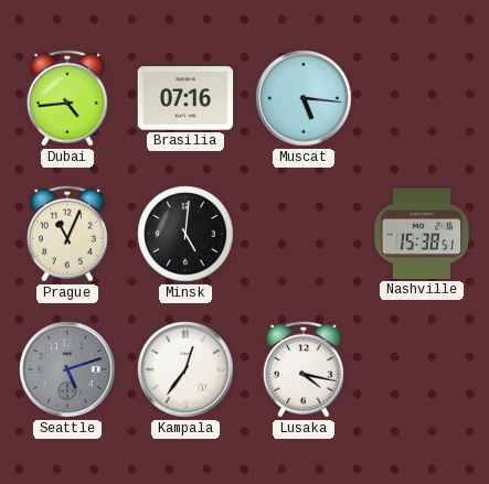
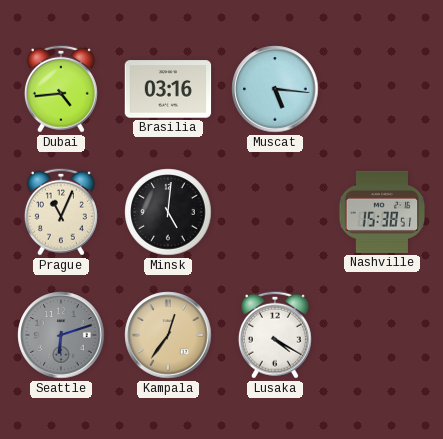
Brasilia: 07:16 -> 03:16 (168, 89)
Seattle: 5:12 -> 6:12 (61, 335)
Kampala dial: white -> champagne (168, 335)
Lusaka: 4:17 -> 4:20 (275, 335)
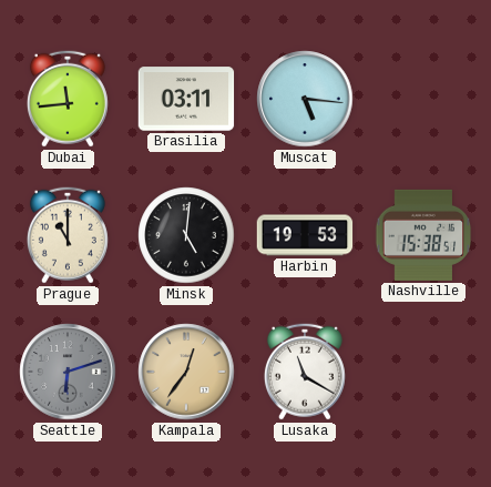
Dubai: 4:44 -> 11:44 (68, 99)
Brasilia: 03:16 -> 03:11 (186, 99)
Prague: 11:04 -> 11:00 (68, 235)
Harbin: none -> 19:53 (305, 235)
Lusaka: 4:20 -> 11:20 (305, 372)
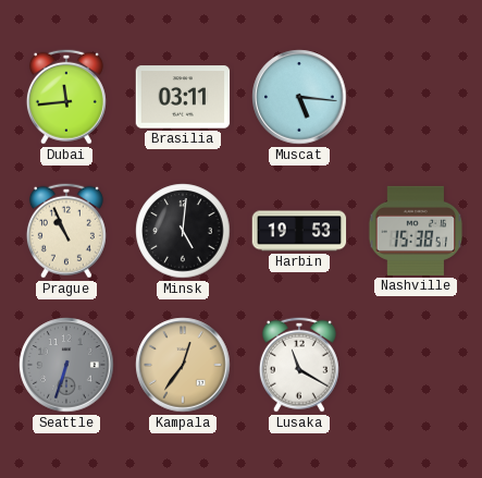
Prague: 11:00 -> 10:56 (66, 231)
Seattle: 6:12 -> 6:33 (66, 365)
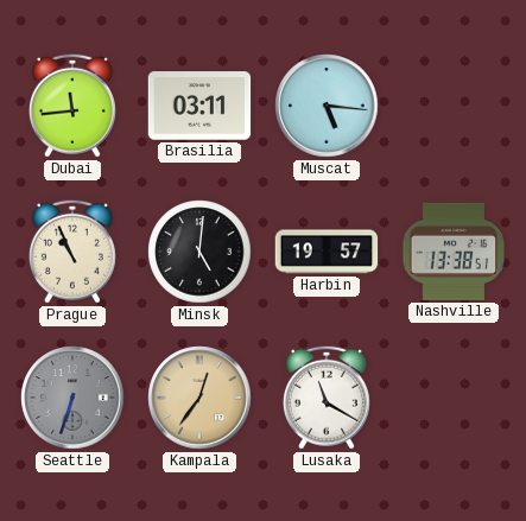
Harbin: 19:53 -> 19:57 (327, 252)
Nashville: 15:38 -> 13:38 (454, 252)
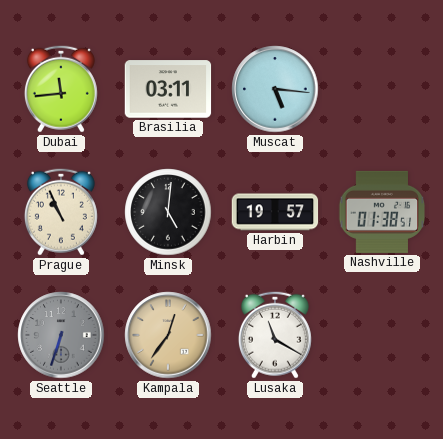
Nashville: 13:38 -> 01:38 (382, 212)
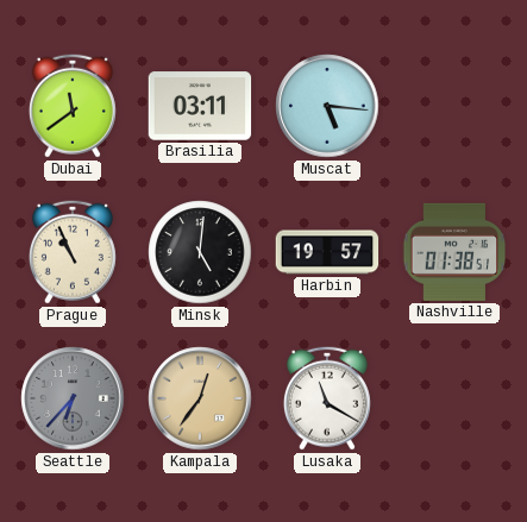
Dubai: 11:44 -> 11:39 (73, 106)
Seattle: 6:33 -> 6:37 (73, 398)
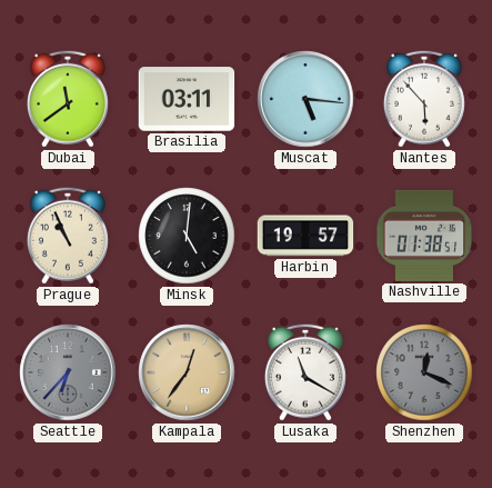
Nantes: none -> 5:53 (424, 99)
Shenzhen: none -> 12:19 (424, 372)
